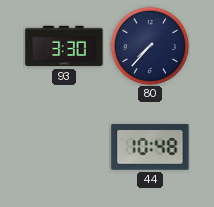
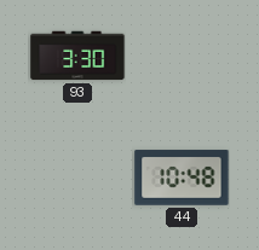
80: 7:37 -> none (150, 46)
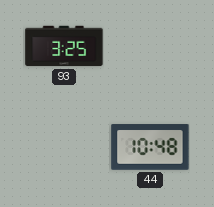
93: 3:30 -> 3:25 (64, 46)
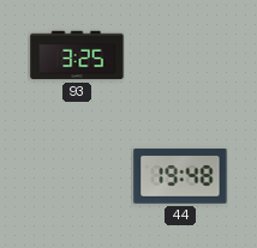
44: 10:48 -> 19:48 (180, 176)
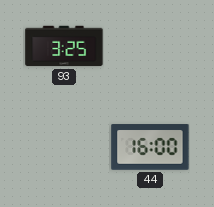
44: 19:48 -> 16:00 (150, 147)
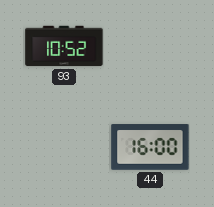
93: 3:25 -> 10:52 (64, 46)
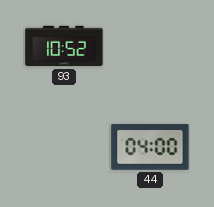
44: 16:00 -> 04:00 (150, 147)
